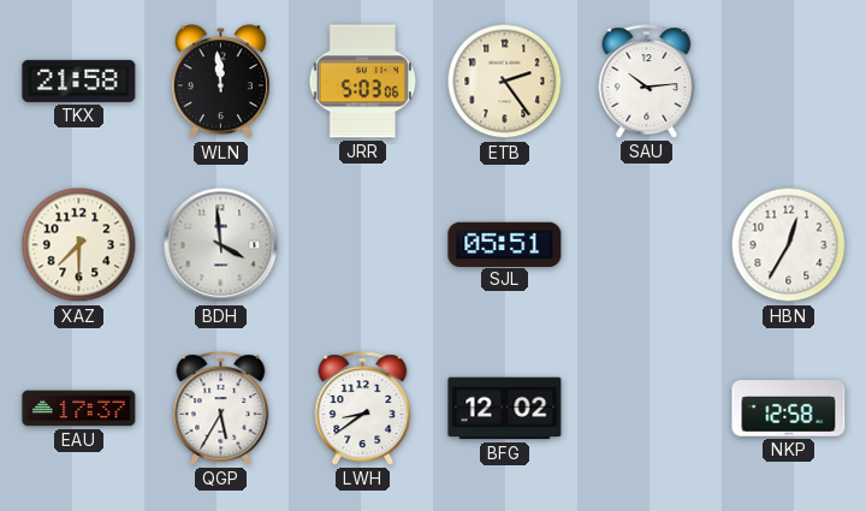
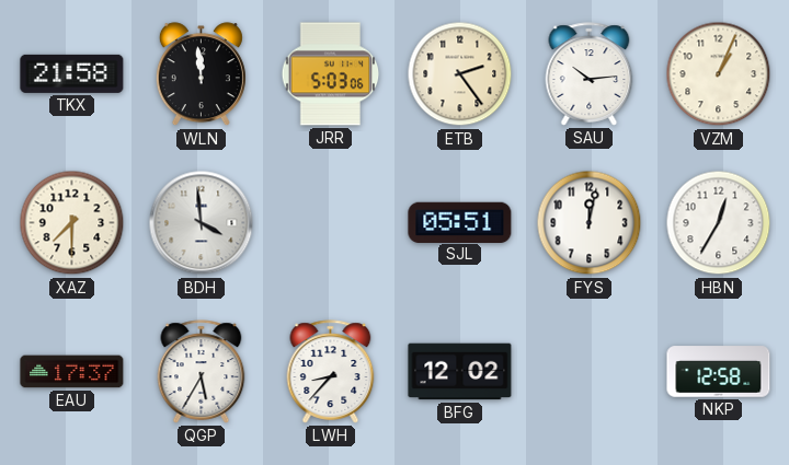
VZM: none -> 1:04 (719, 74)
FYS: none -> 12:02 (590, 223)
LWH: 8:39 -> 8:37 (331, 372)
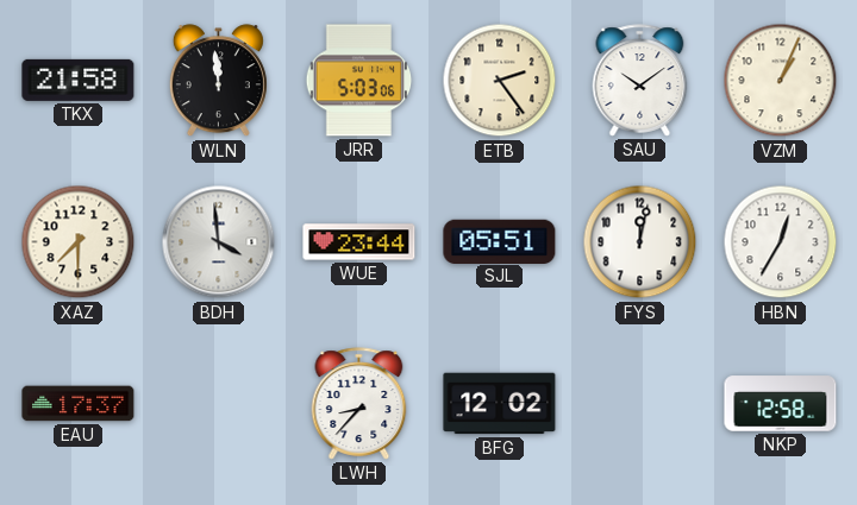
SAU: 10:14 -> 10:09 (640, 81)
WUE: none -> 23:44 (359, 242)
QGP: 5:35 -> none (202, 372)
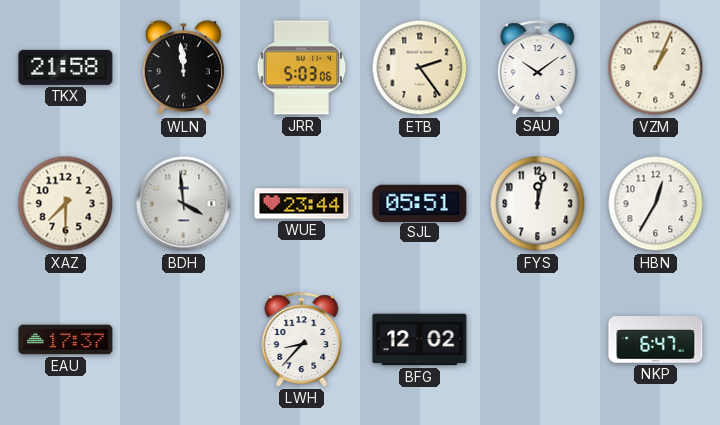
NKP: 12:58 -> 6:47 (656, 340)
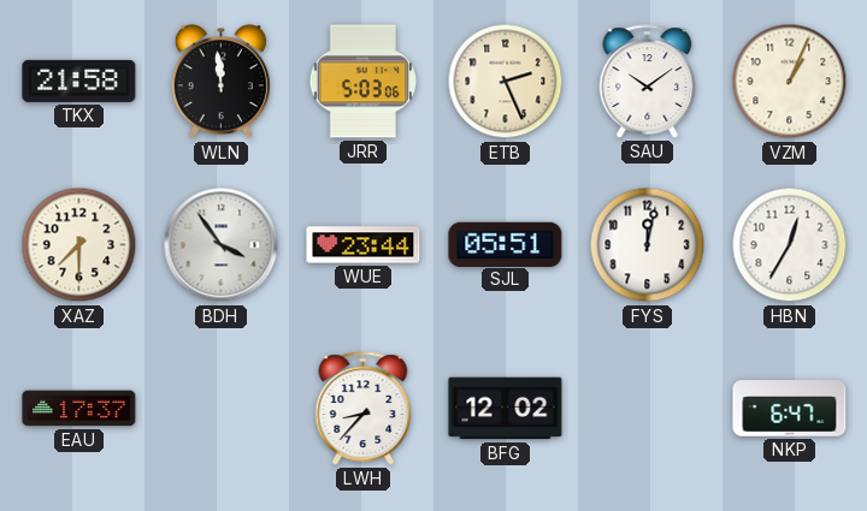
ETB: 2:24 -> 2:26 (506, 82)
BDH: 3:59 -> 3:54 (222, 245)
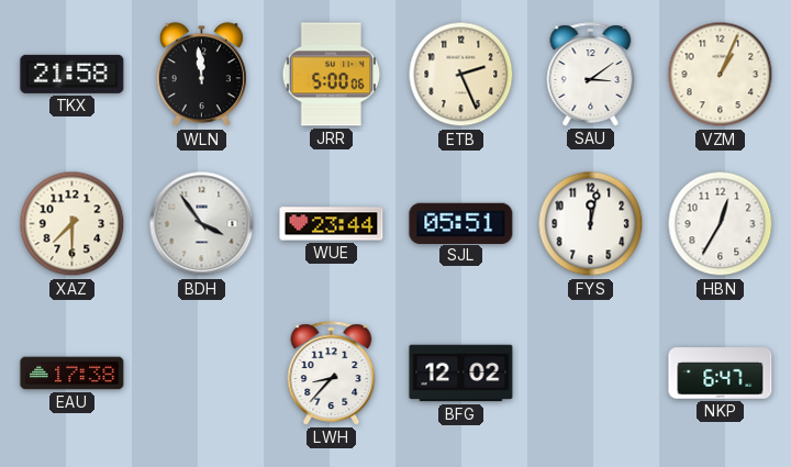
JRR: 5:03 -> 5:00 (332, 75)
SAU: 10:09 -> 3:09 (591, 75)
EAU: 17:37 -> 17:38 (73, 374)
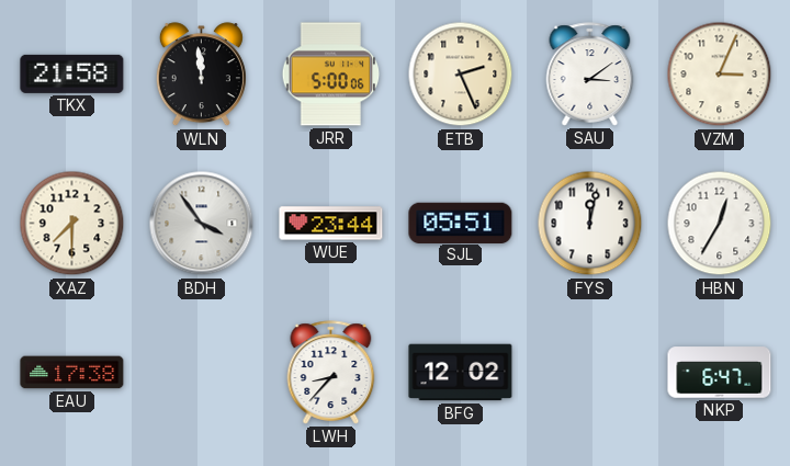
VZM: 1:04 -> 3:04 (720, 75)
